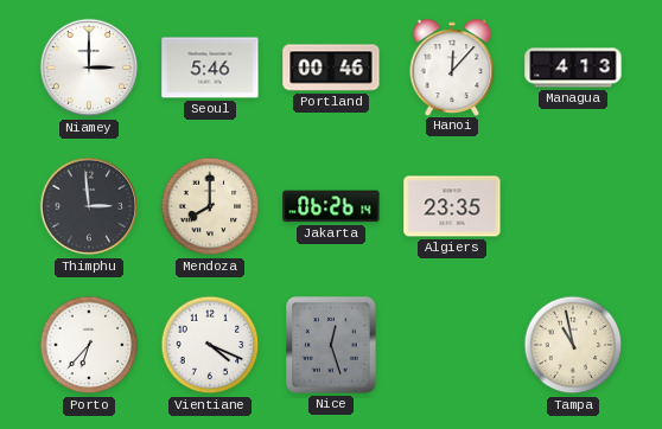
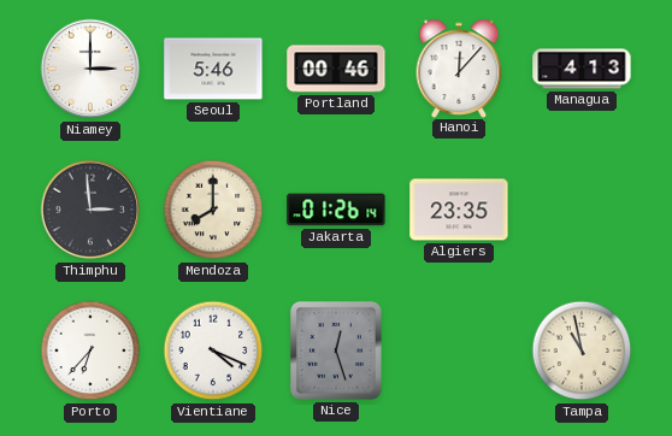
Jakarta: 06:26 -> 01:26 (336, 210)
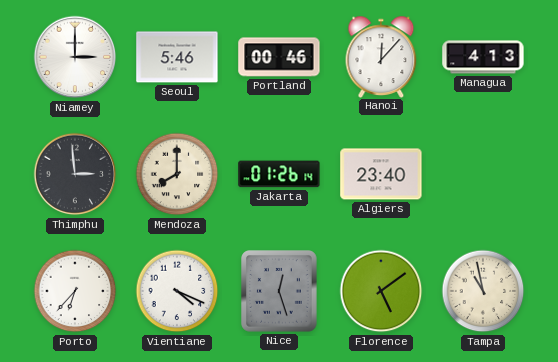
Algiers: 23:35 -> 23:40 (381, 174)
Florence: none -> 5:09 (381, 291)
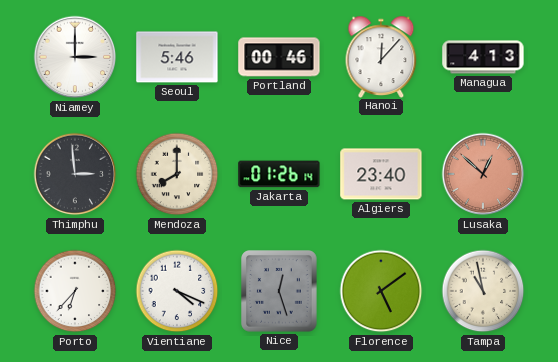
Lusaka: none -> 12:52 (483, 174)
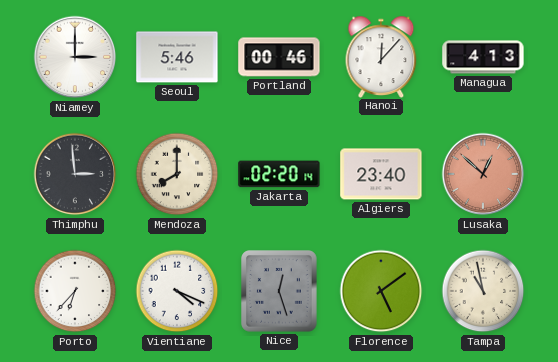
Jakarta: 01:26 -> 02:20 (279, 174)
